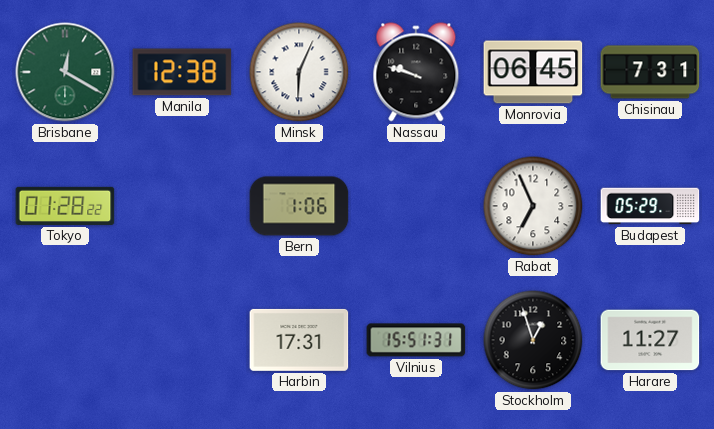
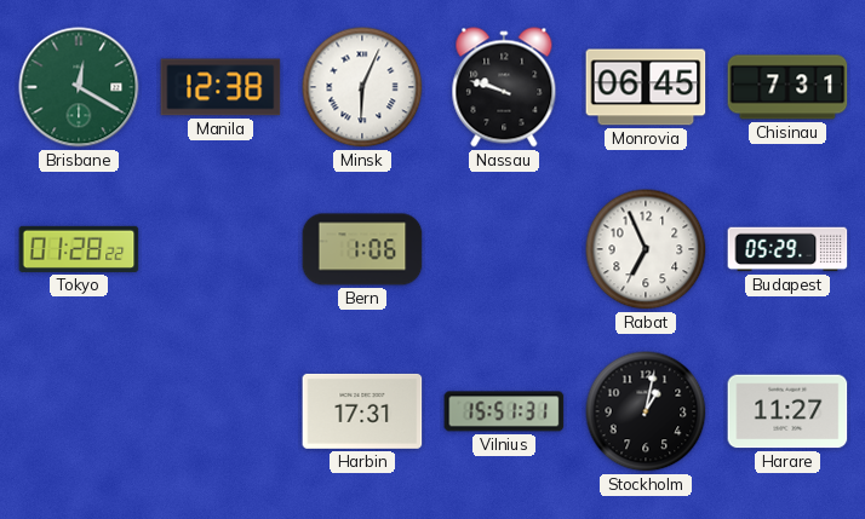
Stockholm: 12:57 -> 1:02 (646, 411)
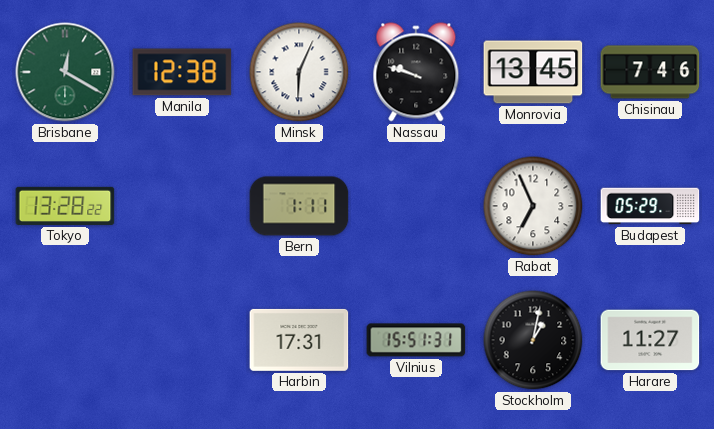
Monrovia: 06:45 -> 13:45 (533, 72)
Chisinau: 7:31 -> 7:46 (650, 72)
Tokyo: 01:28 -> 13:28 (65, 206)
Bern: 1:06 -> 1:11 (299, 206)
